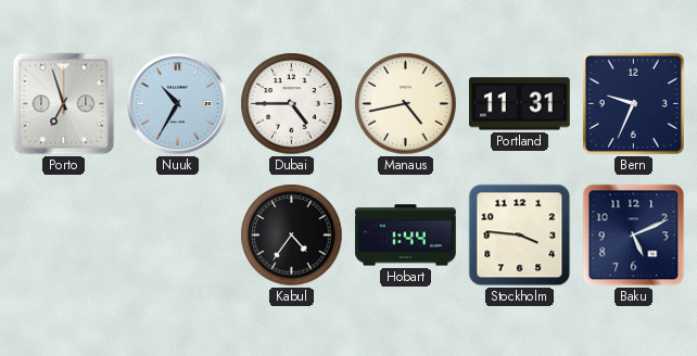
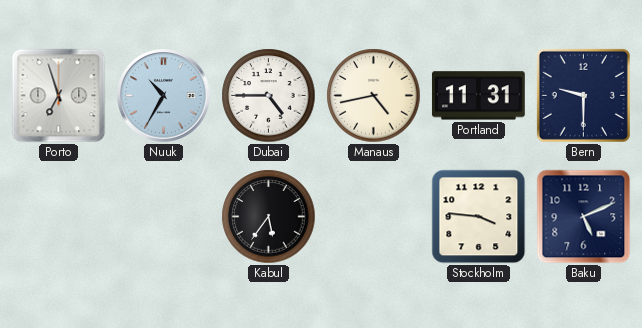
Bern: 9:34 -> 9:30 (583, 95)
Kabul: 4:36 -> 5:36 (269, 217)
Hobart: 1:44 -> none (406, 236)
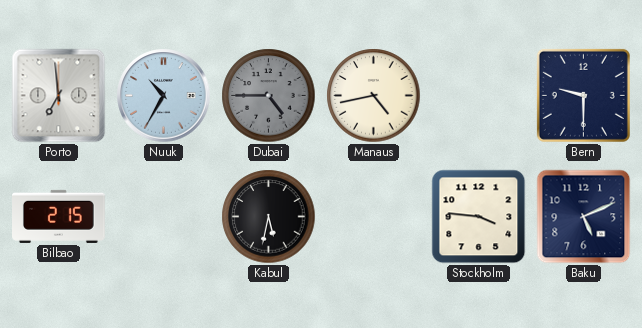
Porto: 6:57 -> 6:59 (59, 96)
Dubai dial: white -> grey (269, 96)
Portland: 11:31 -> none (479, 96)
Bilbao: none -> 2:15 (59, 216)
Kabul: 5:36 -> 5:32 (269, 217)
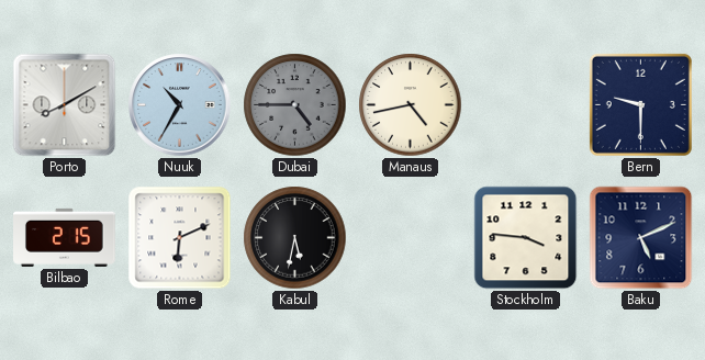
Porto: 6:59 -> 8:10 (65, 105)
Rome: none -> 6:11 (180, 238)
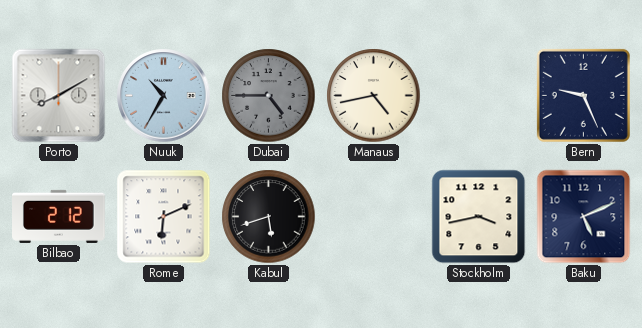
Bern: 9:30 -> 9:26 (583, 95)
Bilbao: 2:15 -> 2:12 (59, 216)
Kabul: 5:32 -> 5:42 (269, 217)
Stockholm: 3:46 -> 3:43 (479, 217)
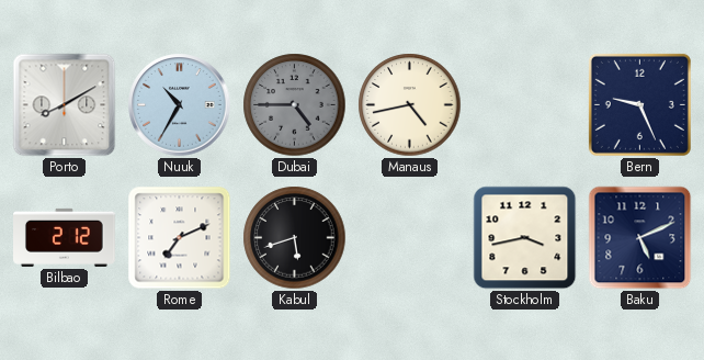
Rome: 6:11 -> 7:11 (180, 238)
